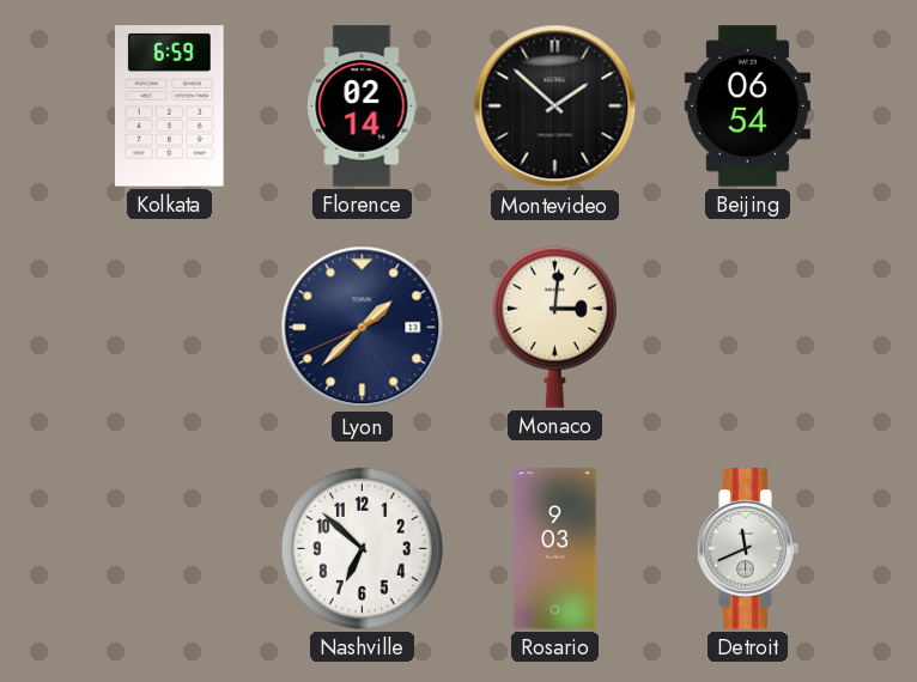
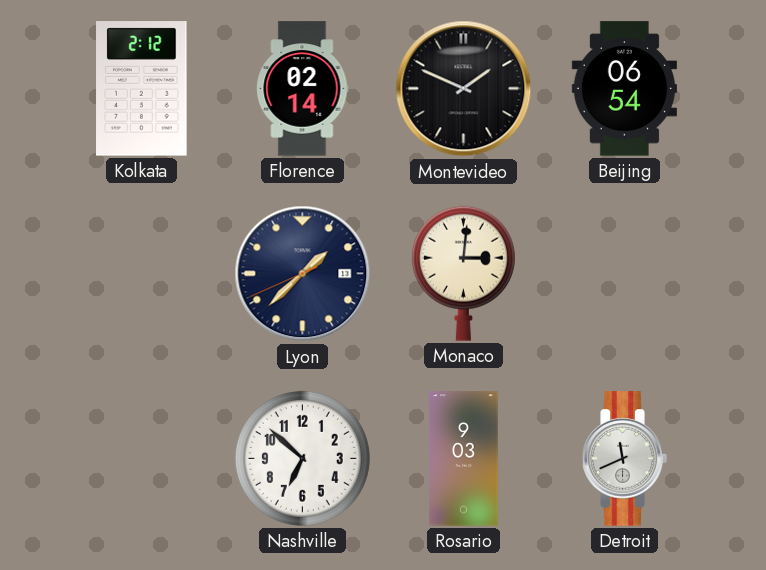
Kolkata: 6:59 -> 2:12 (142, 89)
Montevideo: 1:52 -> 1:49 (464, 89)
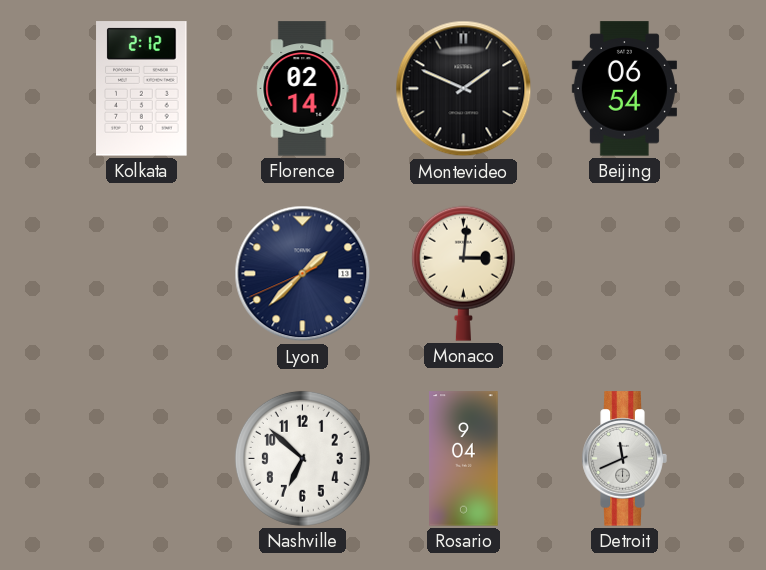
Rosario: 9:03 -> 9:04 (464, 459)
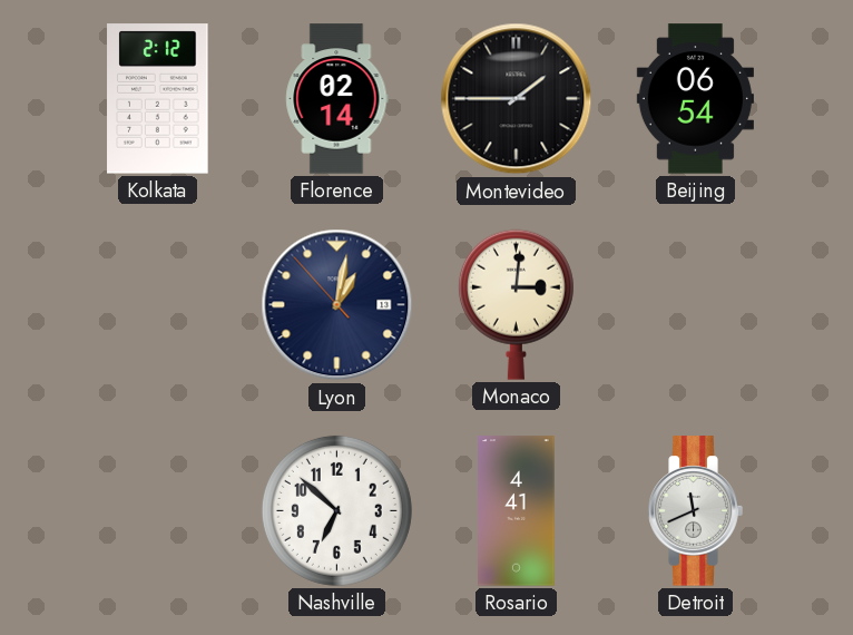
Montevideo: 1:49 -> 1:45 (517, 99)
Lyon: 1:37 -> 1:01 (337, 305)
Rosario: 9:04 -> 4:41 (517, 511)
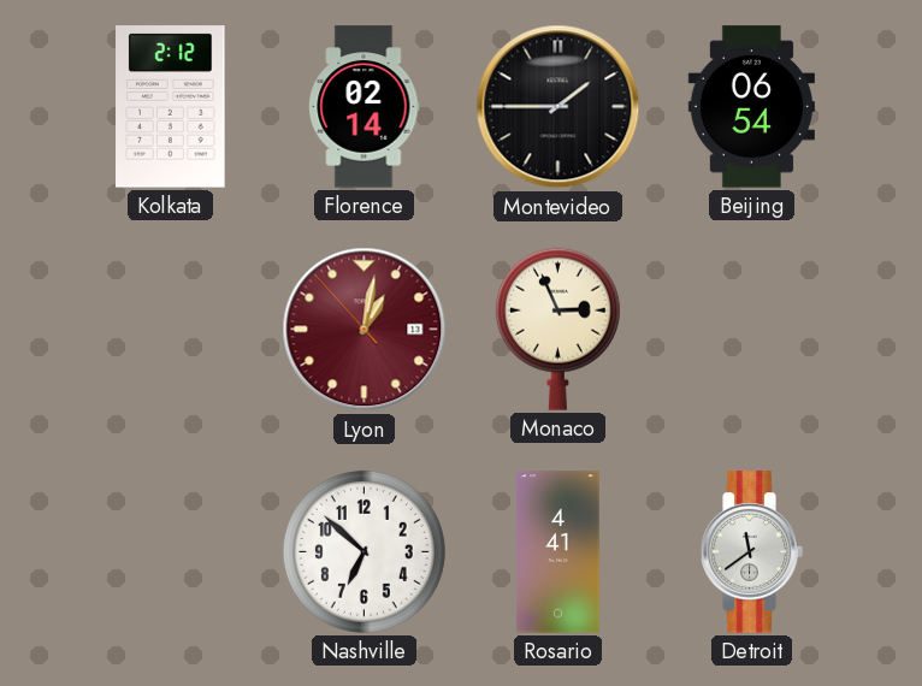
Lyon dial: navy -> burgundy (365, 330)
Monaco: 3:01 -> 2:56 (557, 329)
Detroit: 11:41 -> 11:39 (751, 552)
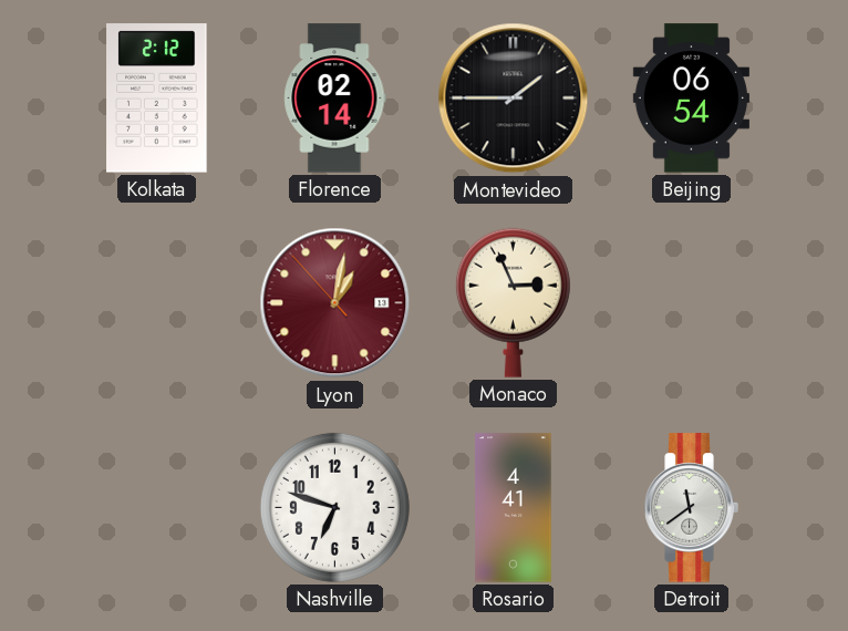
Nashville: 6:52 -> 6:48 (334, 507)
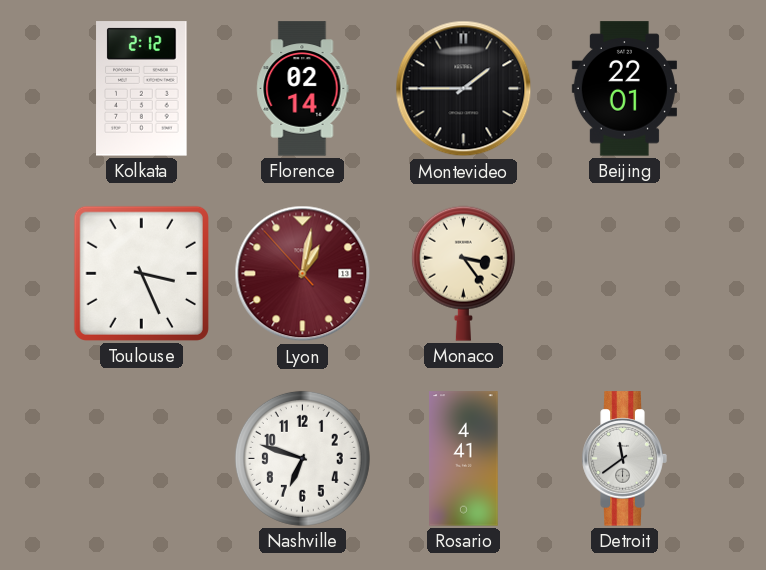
Beijing: 06:54 -> 22:01 (624, 89)
Toulouse: none -> 3:26 (141, 273)
Monaco: 2:56 -> 3:24 (463, 273)
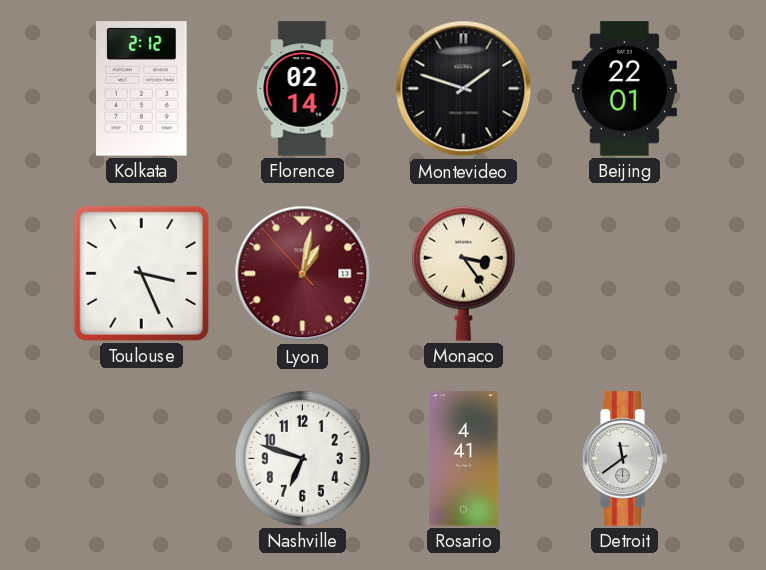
Montevideo: 1:45 -> 1:48 (464, 89)
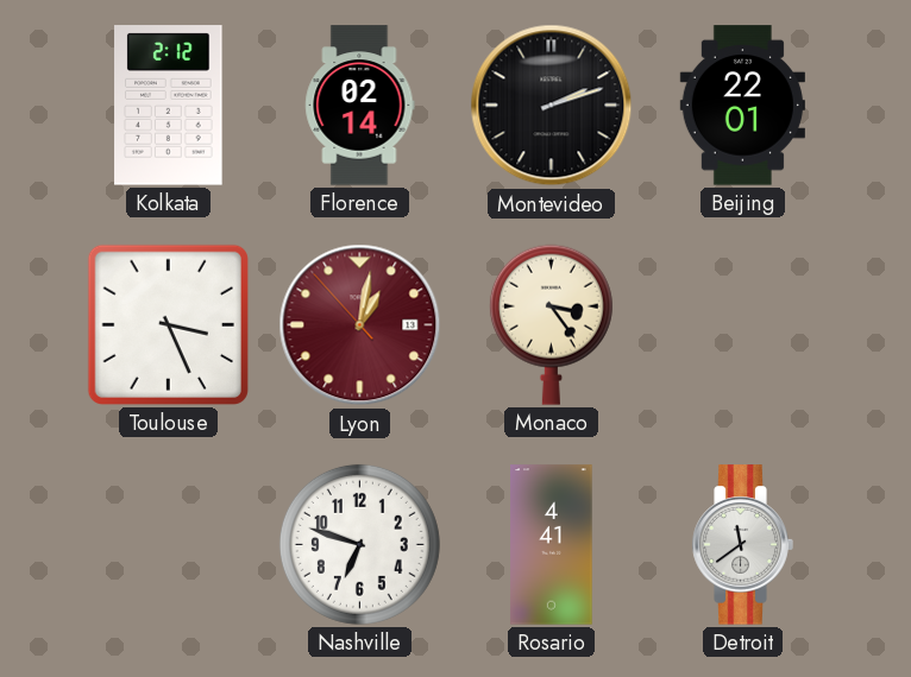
Montevideo: 1:48 -> 2:12 (552, 106)
